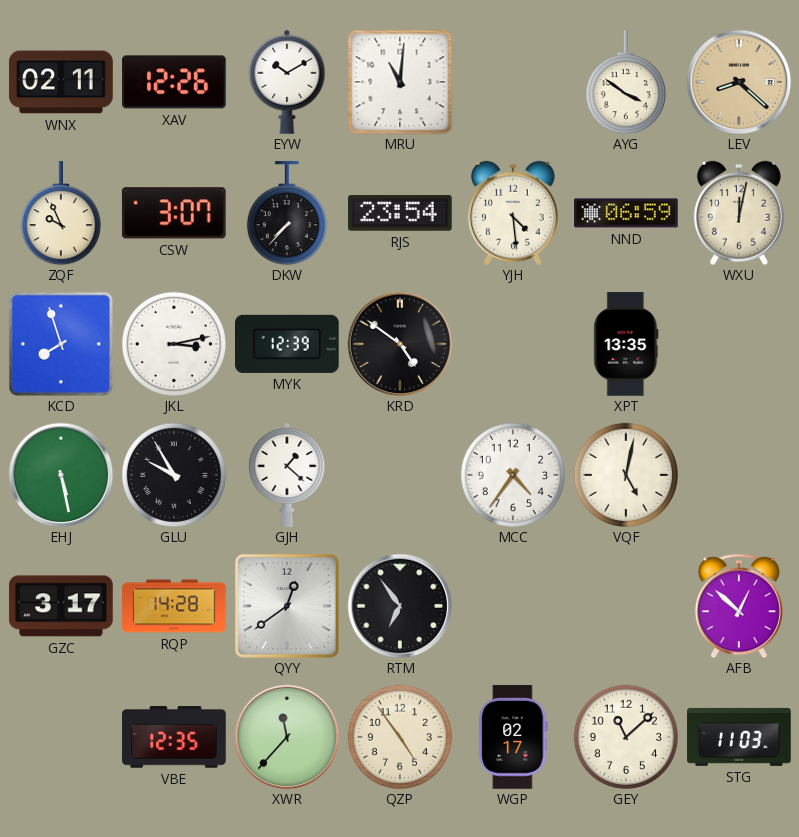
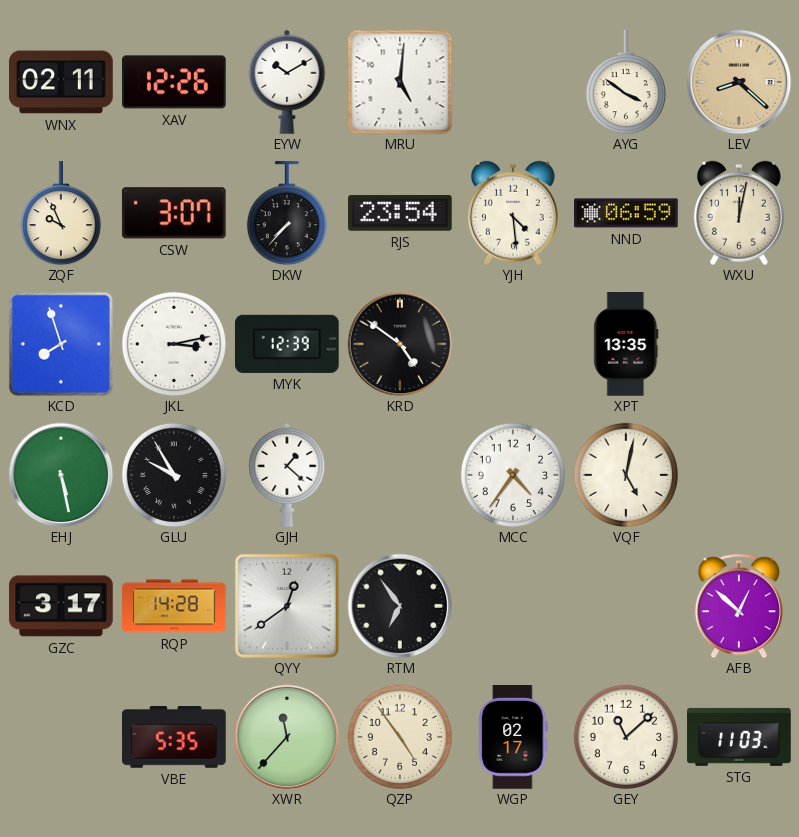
MRU: 11:01 -> 5:01 (400, 82)
VBE: 12:35 -> 5:35 (174, 737)
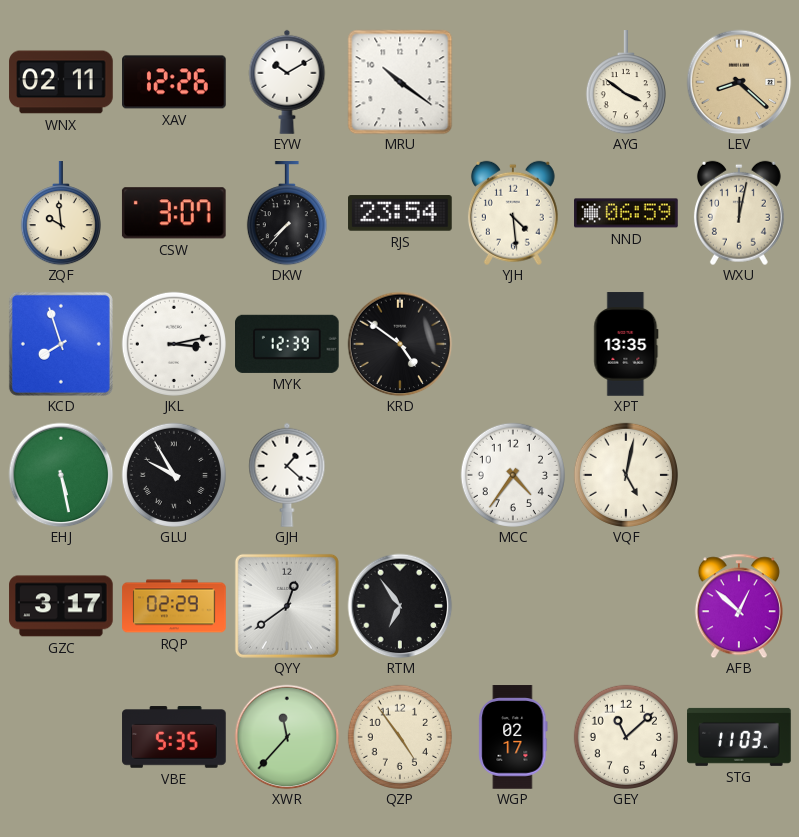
MRU: 5:01 -> 10:21 (400, 82)
ZQF: 9:56 -> 9:59 (61, 213)
RQP: 14:28 -> 02:29 (174, 606)
